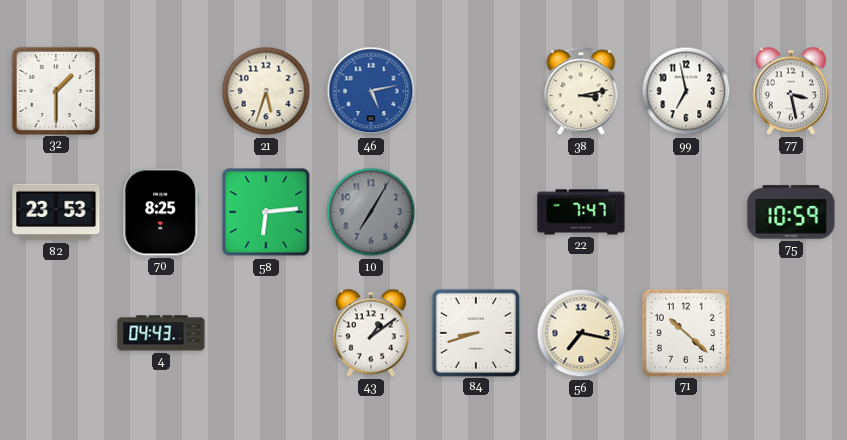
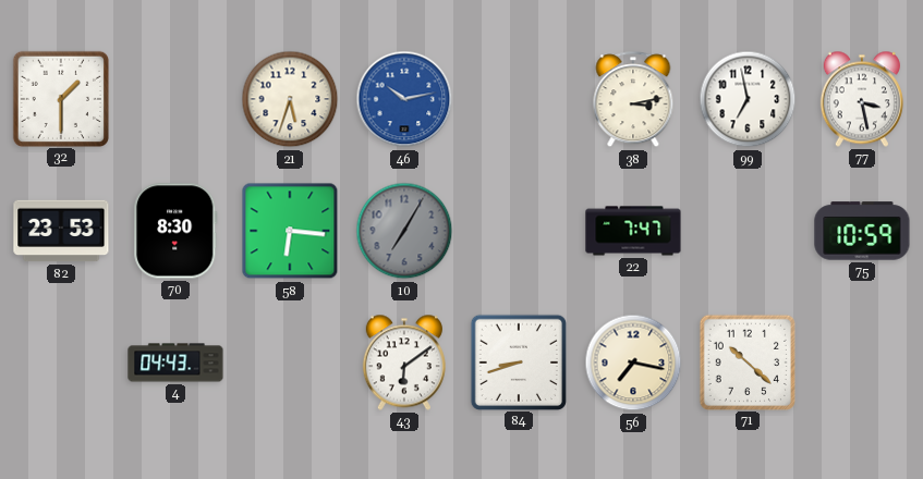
46: 5:13 -> 10:13 (404, 99)
70: 8:25 -> 8:30 (175, 231)
58: 6:14 -> 6:16 (290, 231)
43: 1:09 -> 6:09 (404, 363)
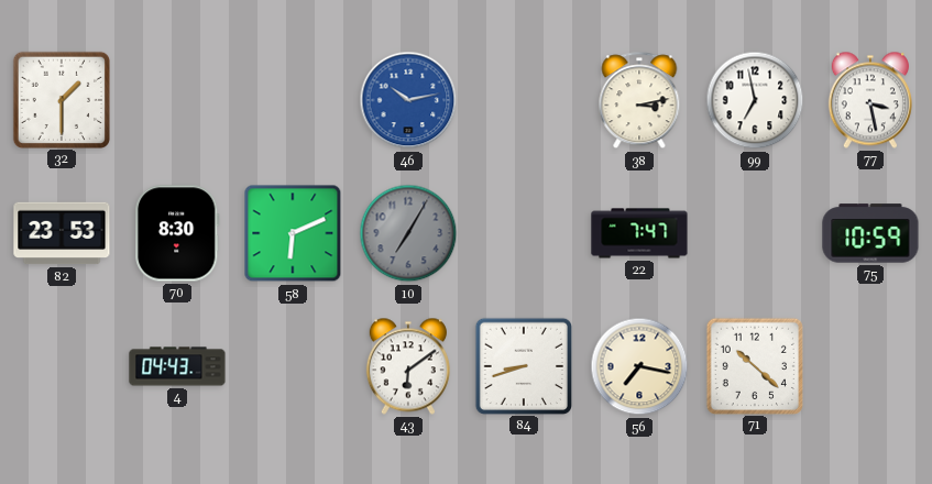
21: 5:33 -> none (290, 99)
58: 6:16 -> 6:11 (293, 233)
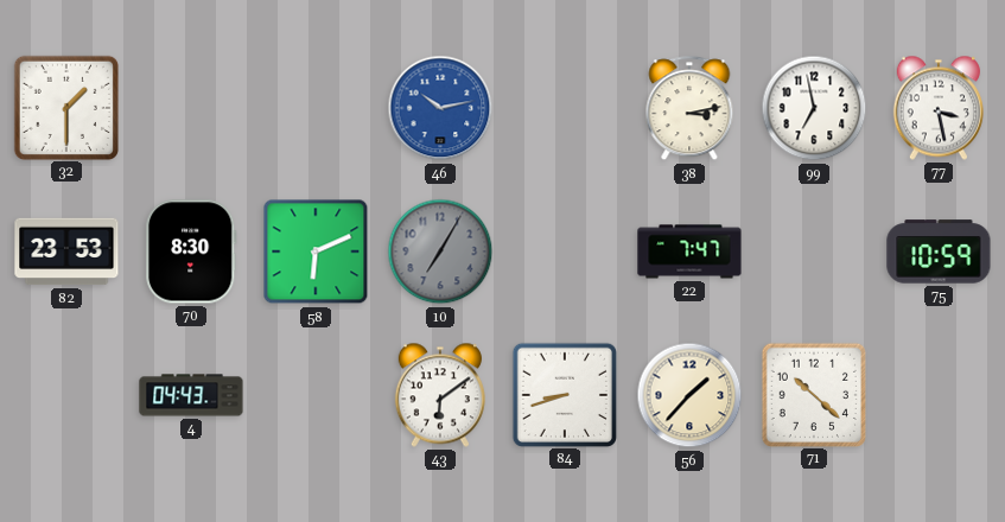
56: 7:17 -> 1:37 (689, 395)
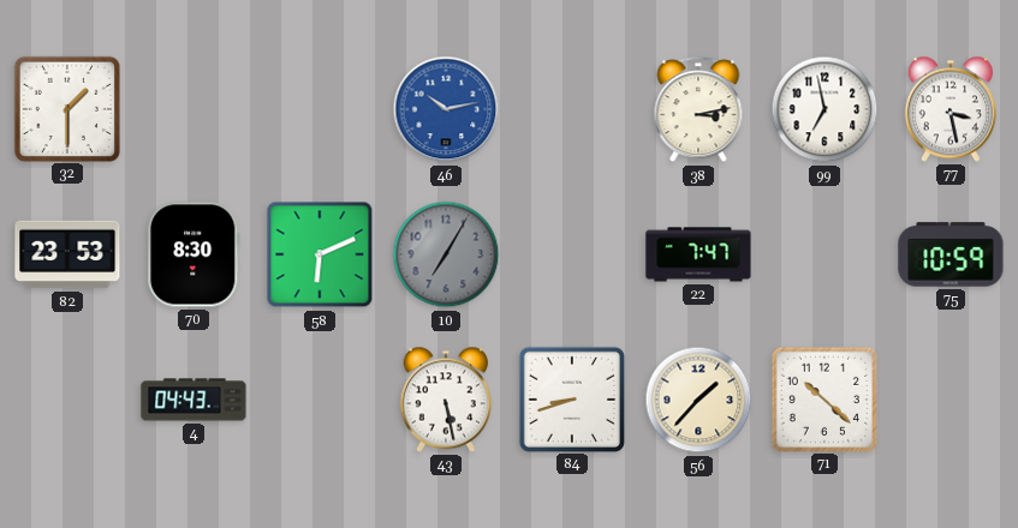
43: 6:09 -> 5:28 (446, 400)
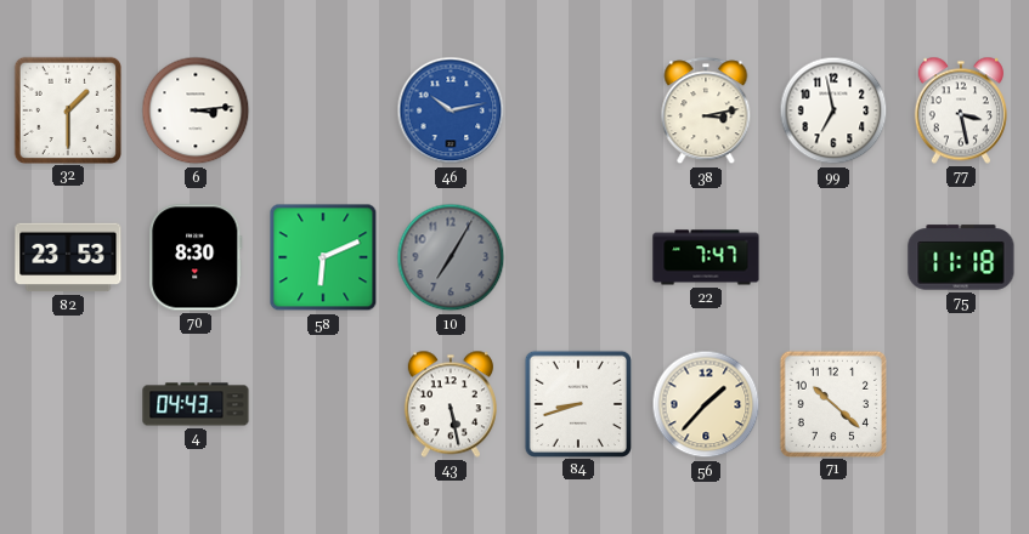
6: none -> 3:14 (196, 110)
75: 10:59 -> 11:18 (961, 257)
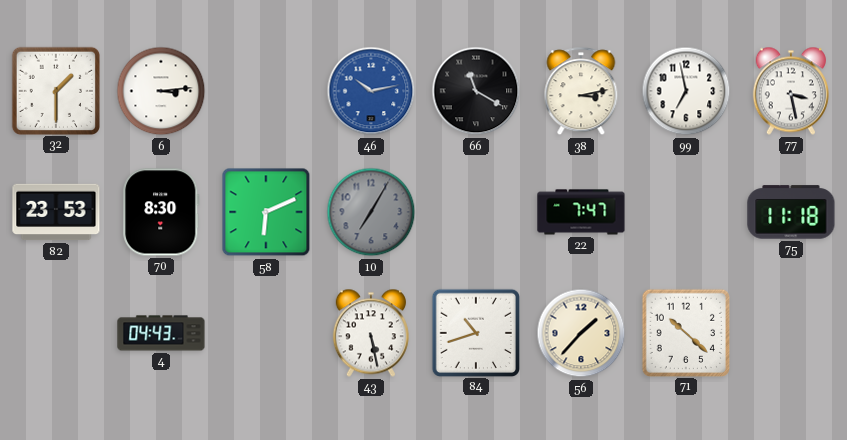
66: none -> 11:20 (476, 91)
84: 8:42 -> 10:42 (475, 332)
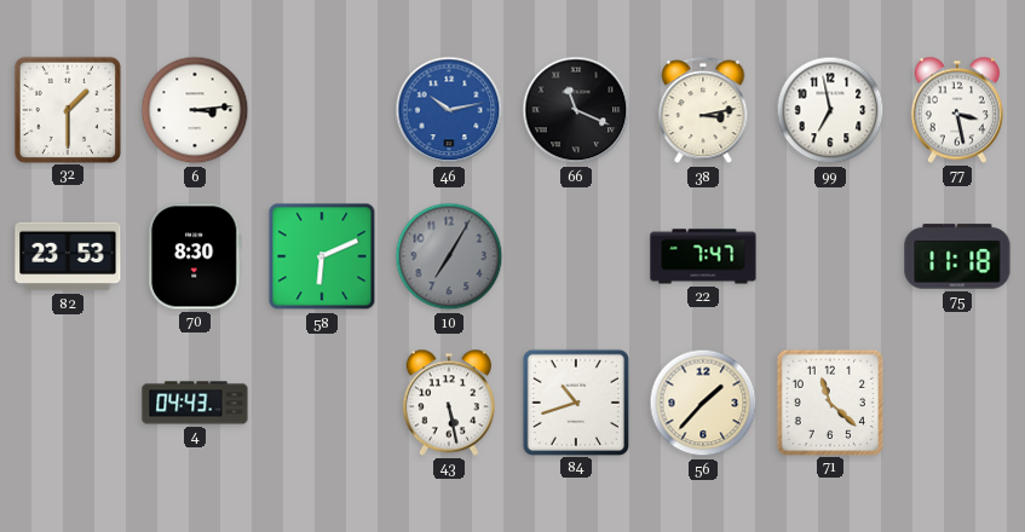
66: 11:20 -> 11:19 (576, 110)
71: 10:22 -> 11:22 (829, 401)
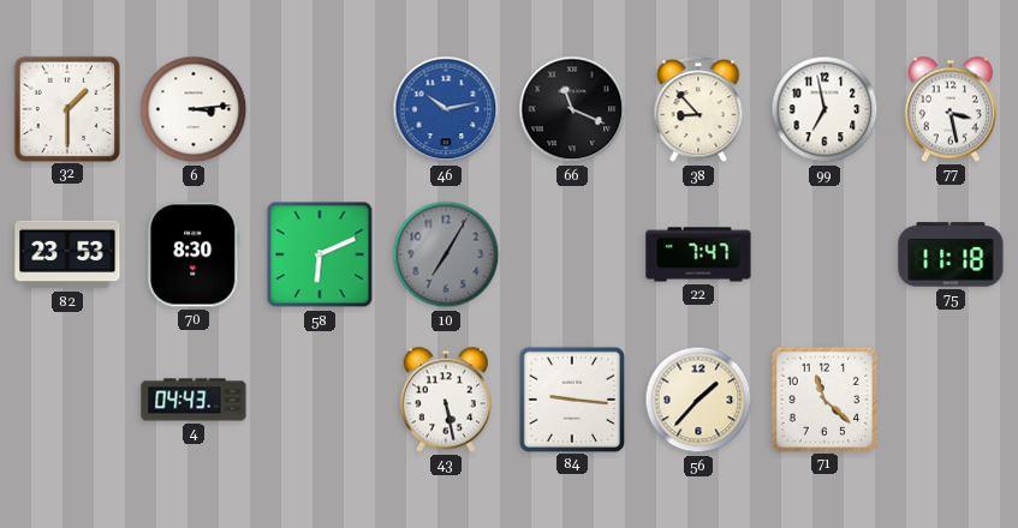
38: 3:13 -> 8:53 (698, 110)
84: 10:42 -> 9:16 (571, 398)
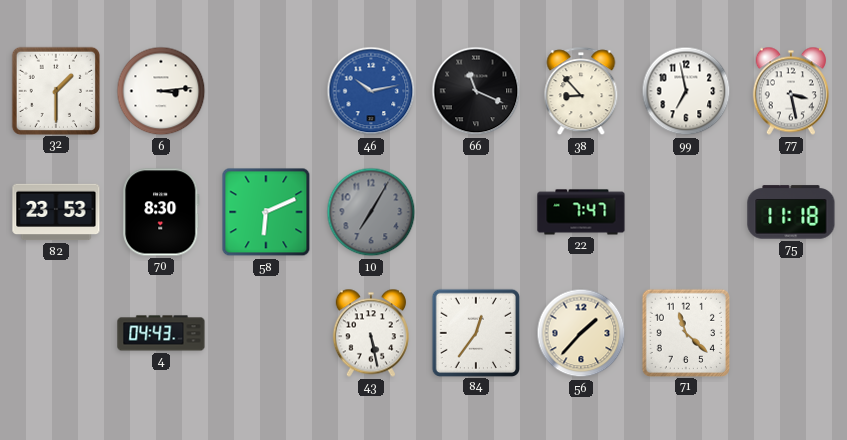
84: 9:16 -> 12:36 (475, 332)
